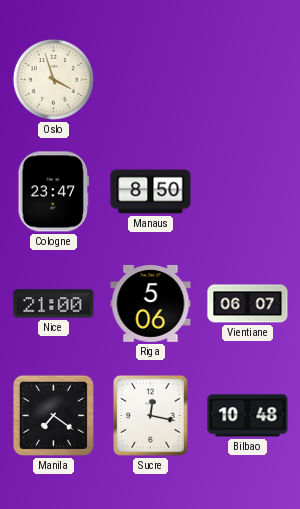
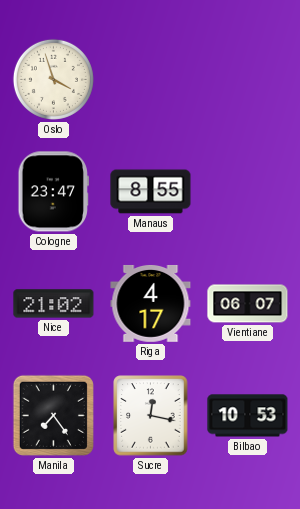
Manaus: 8:50 -> 8:55 (151, 192)
Nice: 21:00 -> 21:02 (54, 304)
Riga: 5:06 -> 4:17 (151, 303)
Manila: 7:21 -> 7:24 (53, 415)
Bilbao: 10:48 -> 10:53 (248, 416)
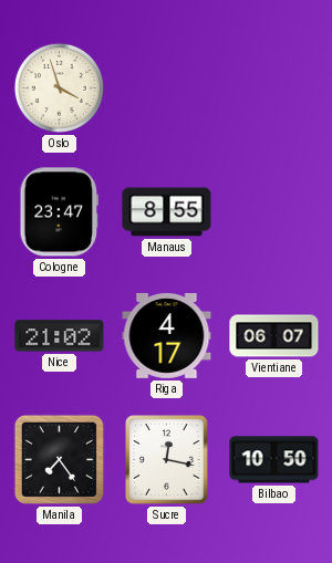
Bilbao: 10:53 -> 10:50 (274, 460)
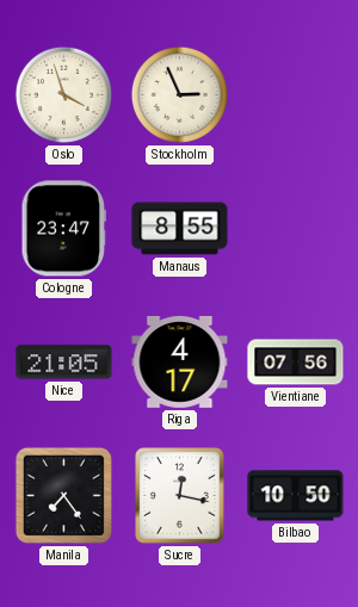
Stockholm: none -> 2:56 (179, 94)
Nice: 21:02 -> 21:05 (64, 363)
Vientiane: 06:07 -> 07:56 (296, 363)
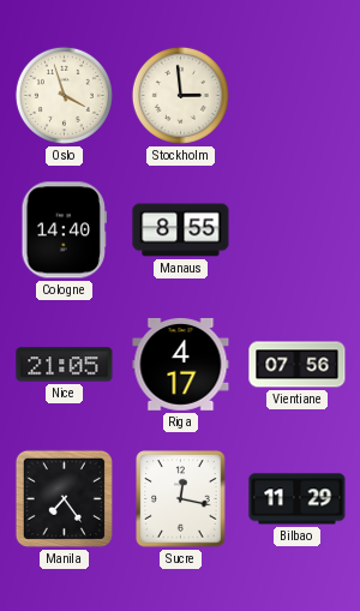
Stockholm: 2:56 -> 2:59 (180, 95)
Cologne: 23:47 -> 14:40 (64, 230)
Bilbao: 10:50 -> 11:29 (298, 499)
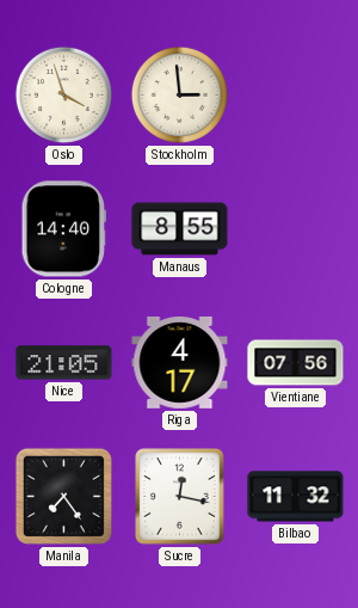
Bilbao: 11:29 -> 11:32 (296, 497)
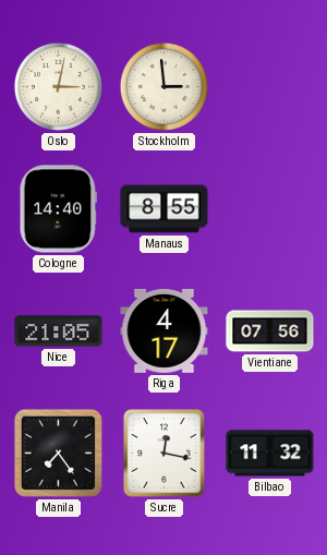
Oslo: 3:57 -> 3:02 (58, 86)
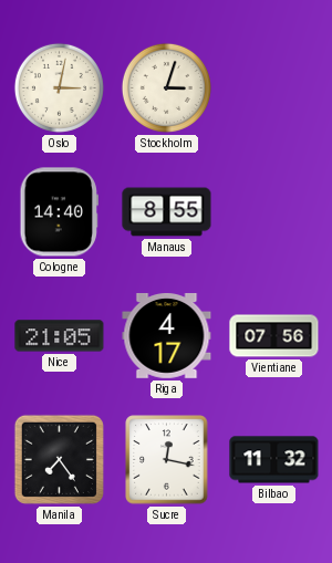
Stockholm: 2:59 -> 3:03 (166, 87)
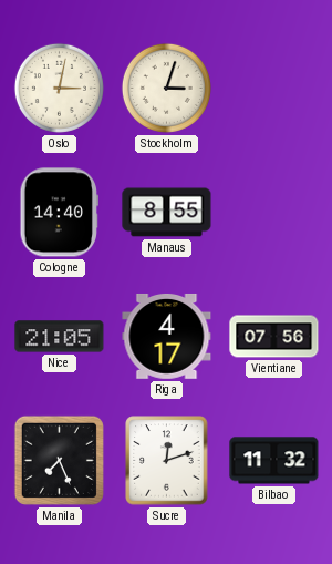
Manila: 7:24 -> 7:26 (59, 460)
Sucre: 12:17 -> 12:12 (167, 461)
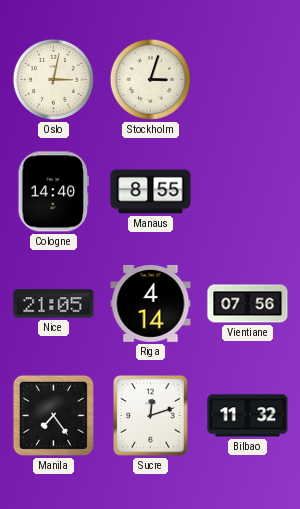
Riga: 4:17 -> 4:14 (151, 303)
Manila: 7:26 -> 7:24 (53, 415)
